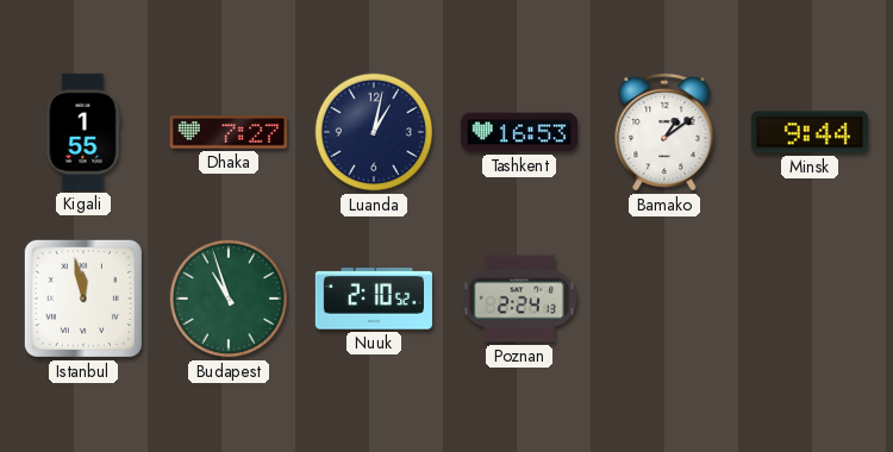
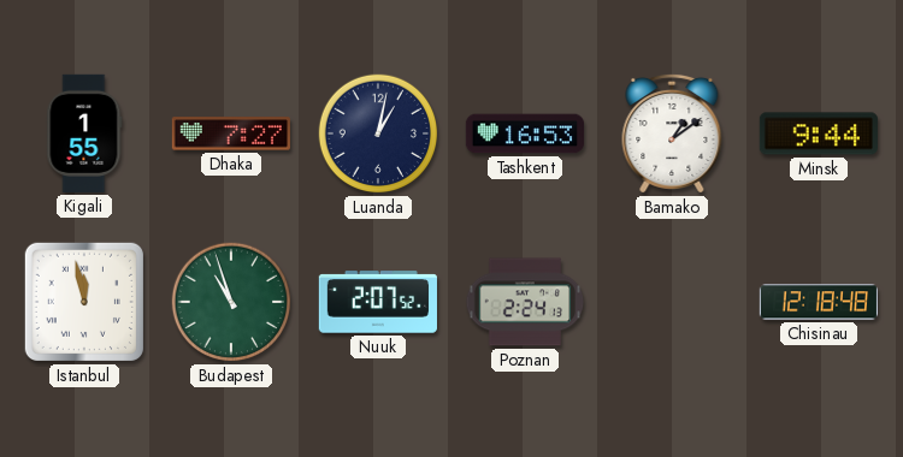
Nuuk: 2:10 -> 2:07 (378, 302)
Chisinau: none -> 12:18 (818, 302)
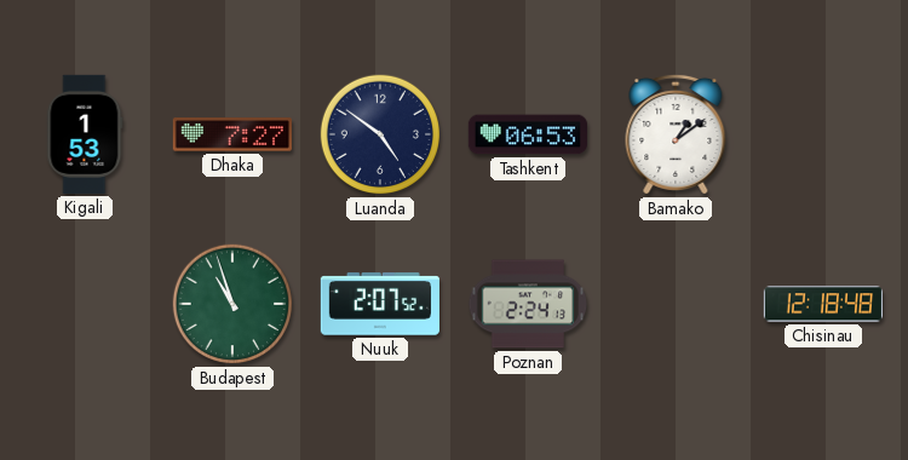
Kigali: 1:55 -> 1:53 (85, 134)
Luanda: 1:02 -> 4:51 (380, 134)
Tashkent: 16:53 -> 06:53 (527, 134)
Minsk: 9:44 -> none (819, 133)
Istanbul: 11:58 -> none (84, 302)
